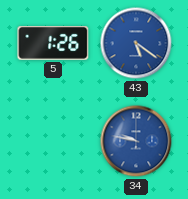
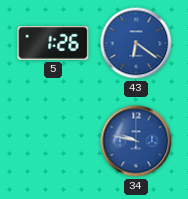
43: 5:21 -> 6:21 (136, 43)
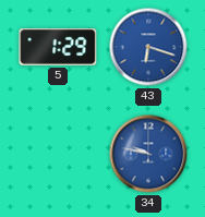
5: 1:26 -> 1:29 (58, 48)
43: 6:21 -> 6:18 (148, 47)
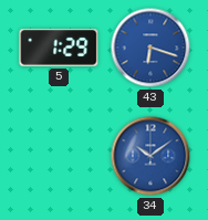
34: 9:47 -> 10:09 (150, 156)
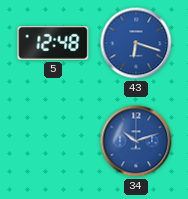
5: 1:29 -> 12:48 (53, 44)
34: 10:09 -> 10:12 (136, 141)
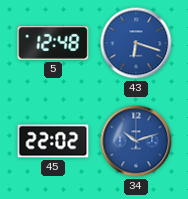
45: none -> 22:02 (53, 141)
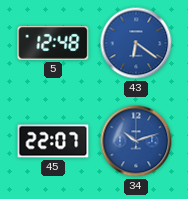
43: 6:18 -> 6:21 (136, 43)
45: 22:02 -> 22:07 (53, 141)
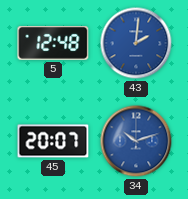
43: 6:21 -> 2:01 (136, 43)
45: 22:07 -> 20:07 (53, 141)
